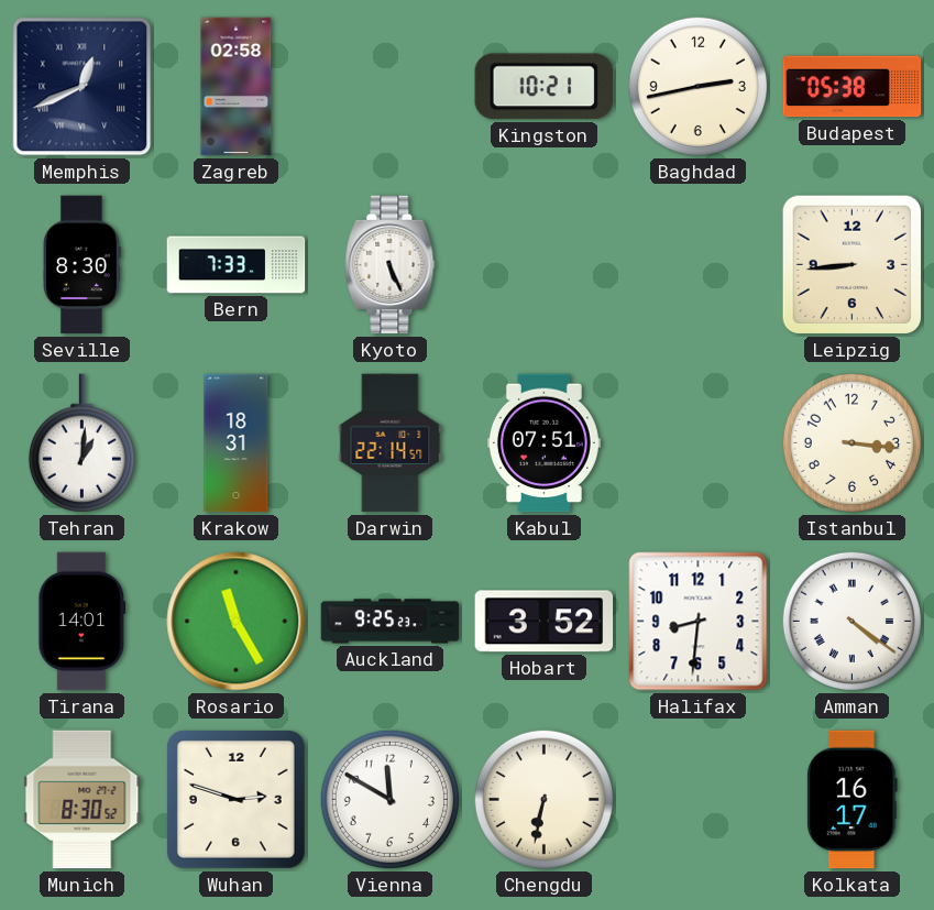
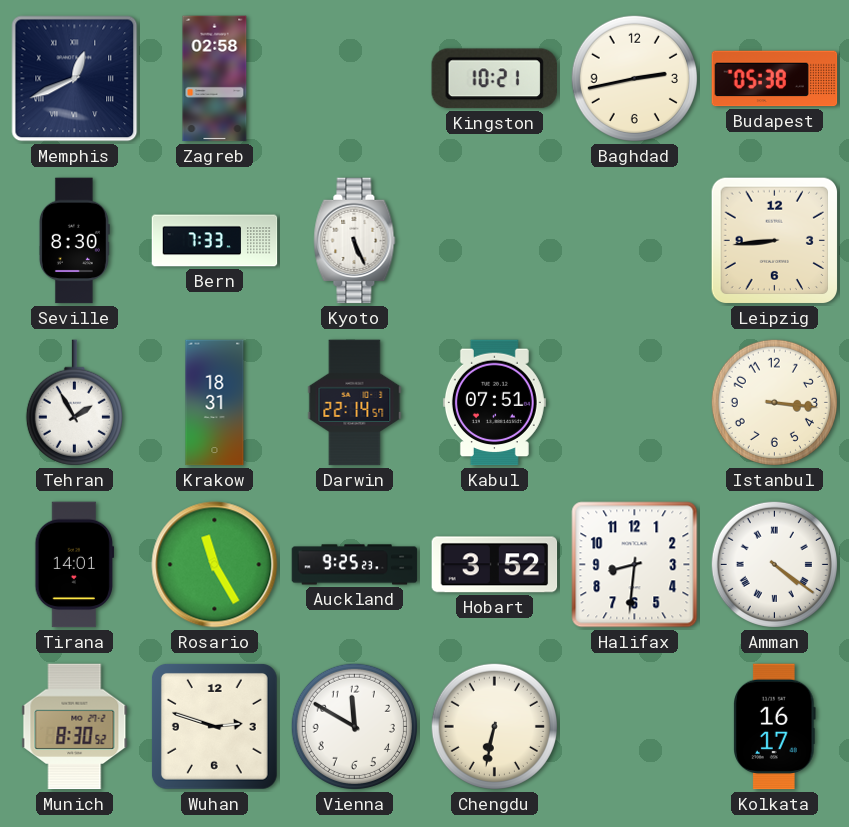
Tehran: 1:01 -> 1:55 (74, 403)
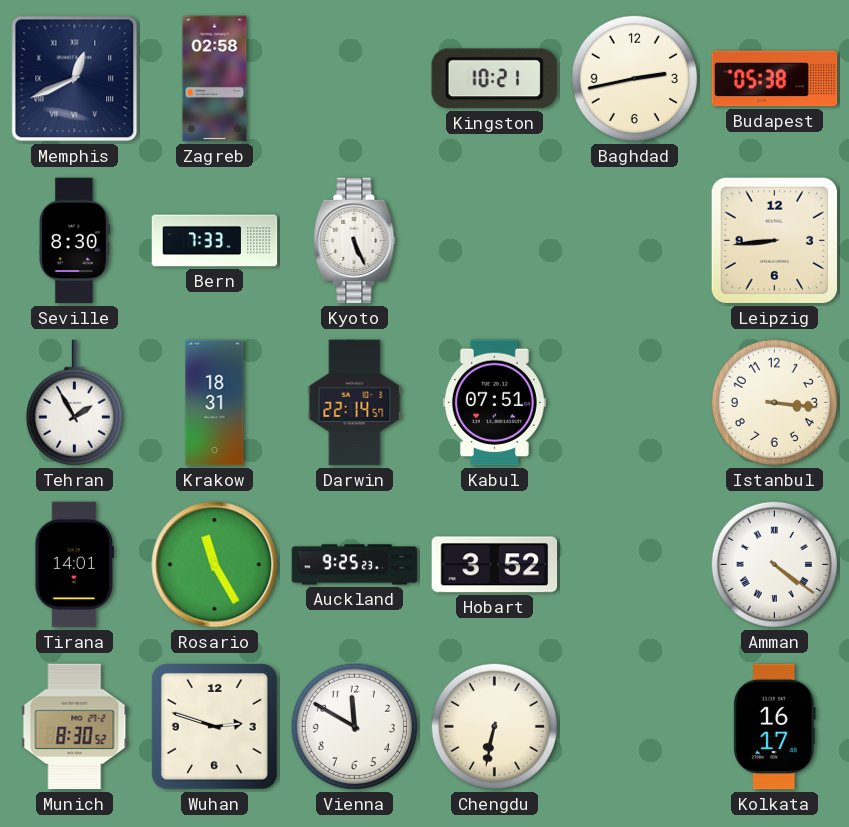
Halifax: 8:31 -> none (635, 565)
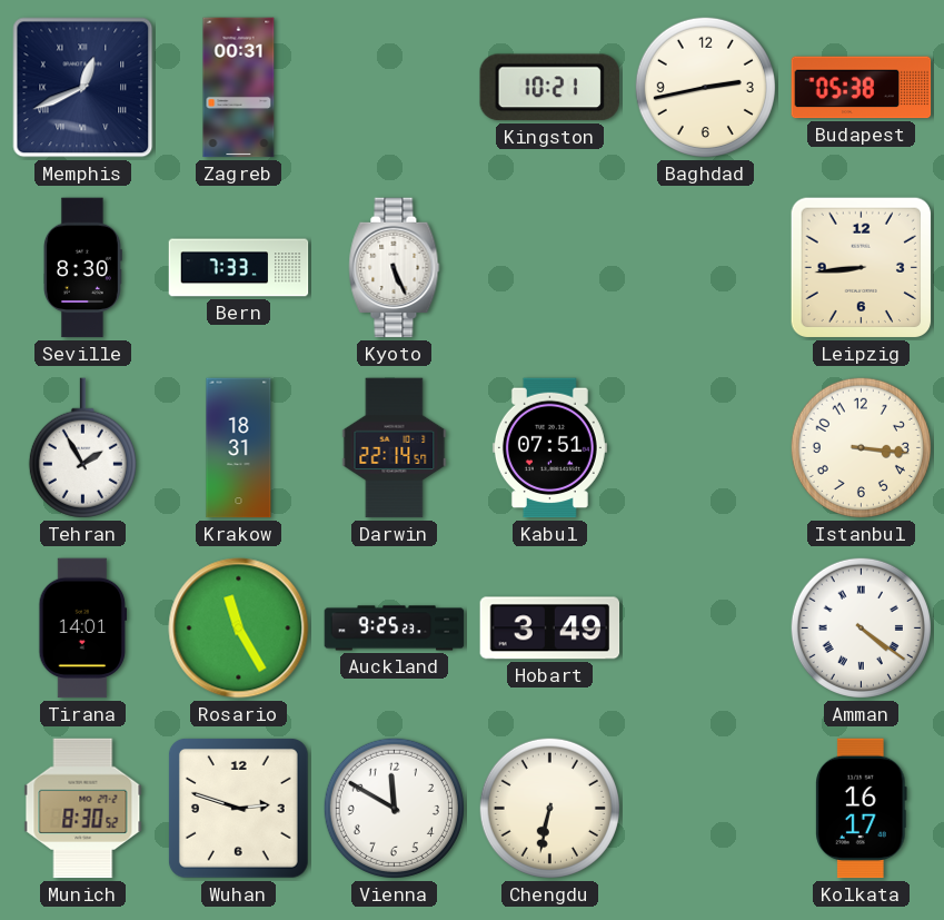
Zagreb: 02:58 -> 00:31 (239, 88)
Hobart: 3:52 -> 3:49 (550, 629)
